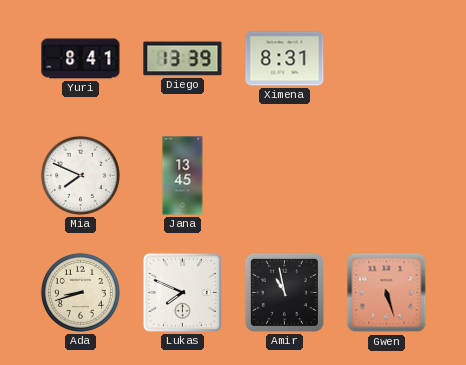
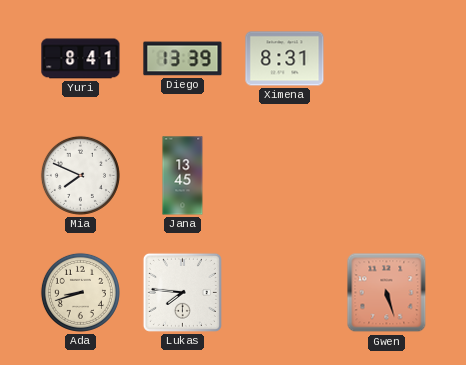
Lukas: 7:49 -> 7:46 (182, 292)
Amir: 10:58 -> none (284, 292)
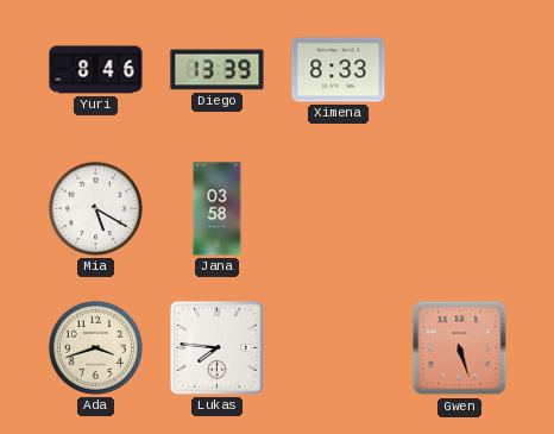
Yuri: 8:41 -> 8:46 (96, 70)
Ximena: 8:31 -> 8:33 (339, 70)
Mia: 7:49 -> 5:20 (95, 208)
Jana: 13:45 -> 03:58 (218, 209)
Ada: 8:42 -> 3:42 (95, 347)
